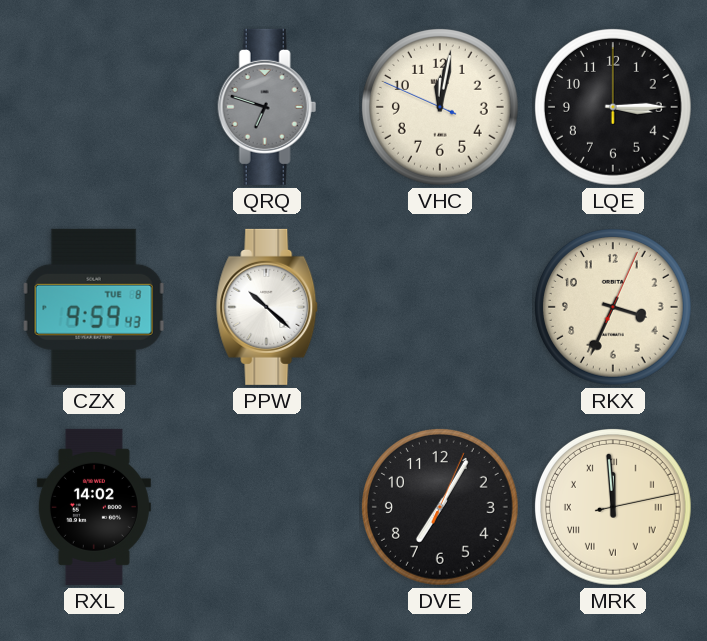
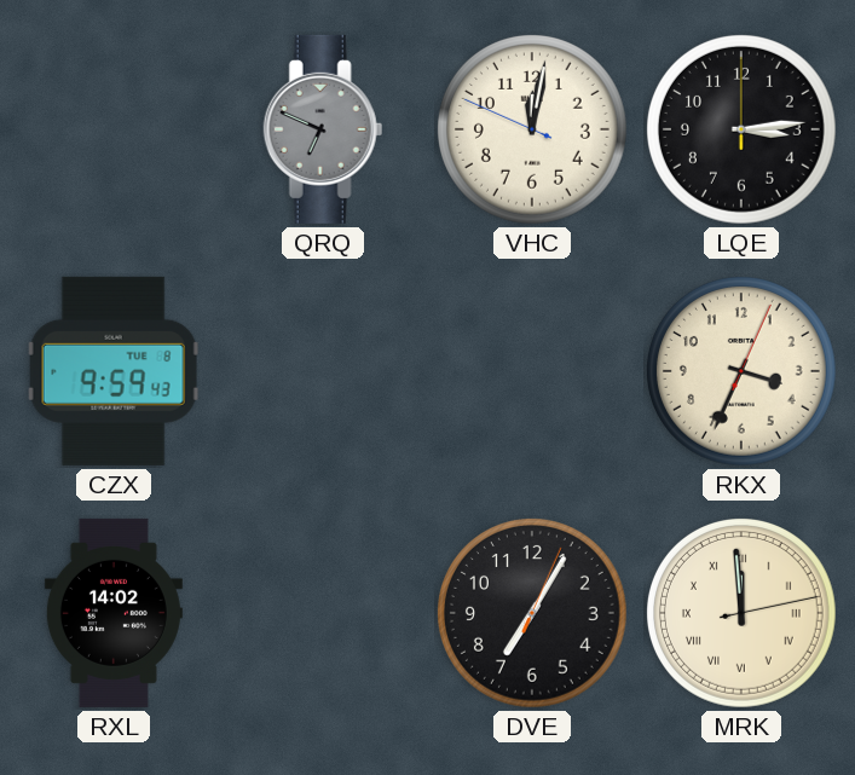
QRQ: 6:48 -> 6:49 (323, 129)
LQE: 3:15 -> 3:14 (743, 131)
PPW: 10:22 -> none (268, 307)
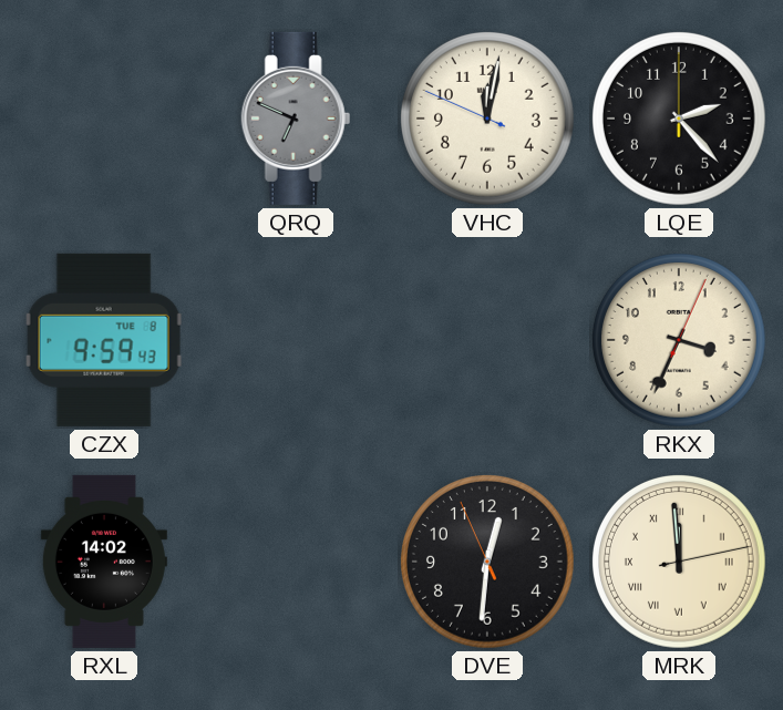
LQE: 3:14 -> 2:23 (680, 120)
DVE: 7:05 -> 12:30 (488, 563)
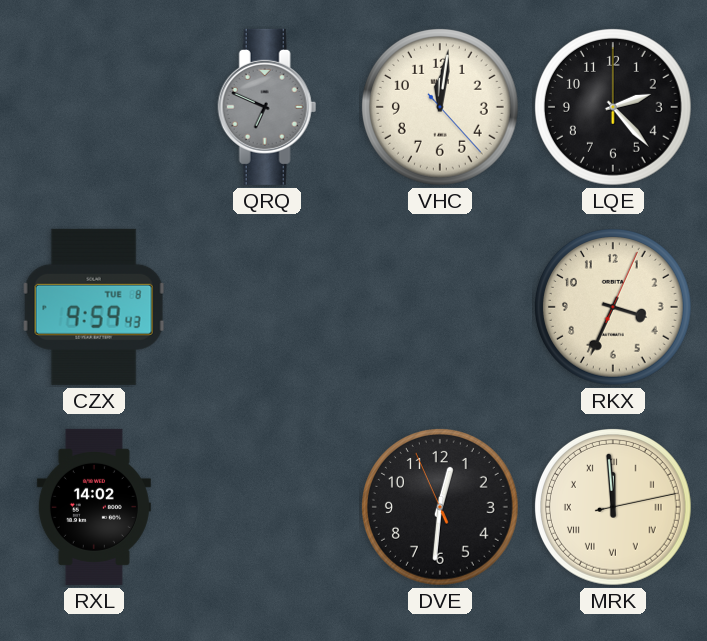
VHC: 12:01:49 -> 12:01:23 (441, 108)
